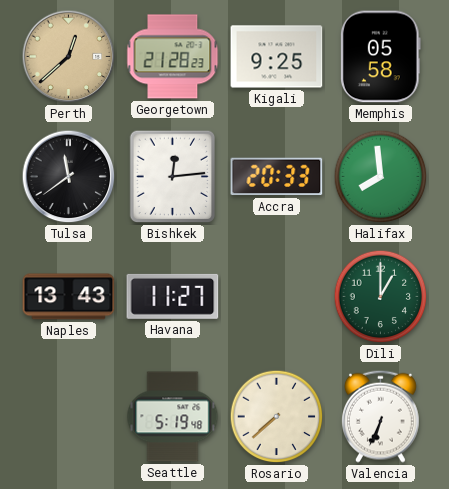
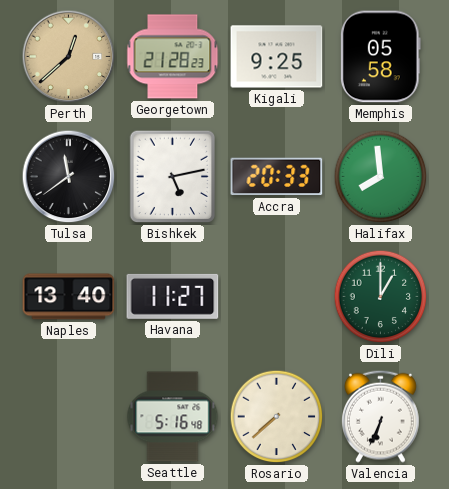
Bishkek: 12:14 -> 5:13 (173, 177)
Naples: 13:43 -> 13:40 (69, 297)
Seattle: 5:19 -> 5:16 (173, 417)
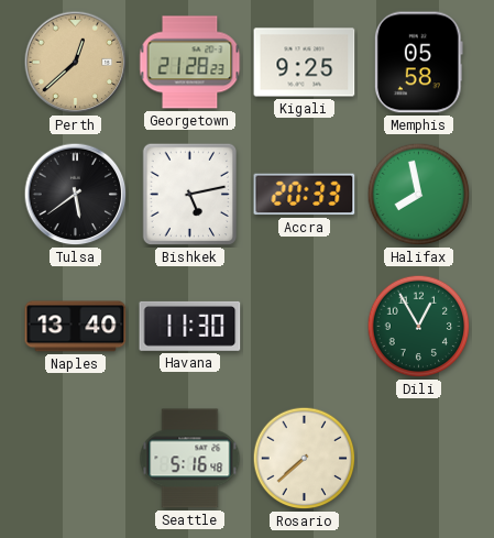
Tulsa: 11:39 -> 5:39 (76, 195)
Halifax: 7:59 -> 7:58 (419, 195)
Havana: 11:27 -> 11:30 (190, 326)
Dili: 1:00 -> 12:55 (419, 327)
Valencia: 6:34 -> none (381, 416)
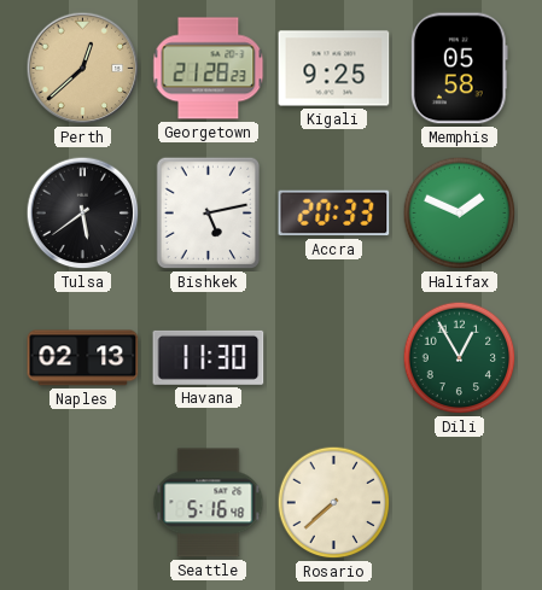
Halifax: 7:58 -> 1:49 (460, 214)
Naples: 13:40 -> 02:13 (83, 358)
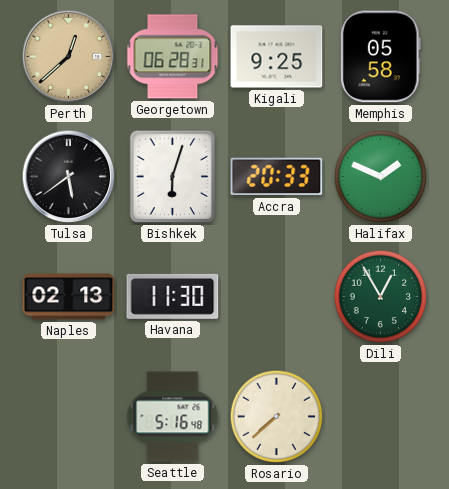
Georgetown: 21:28 -> 06:28 (173, 57)
Bishkek: 5:13 -> 6:03 (173, 177)
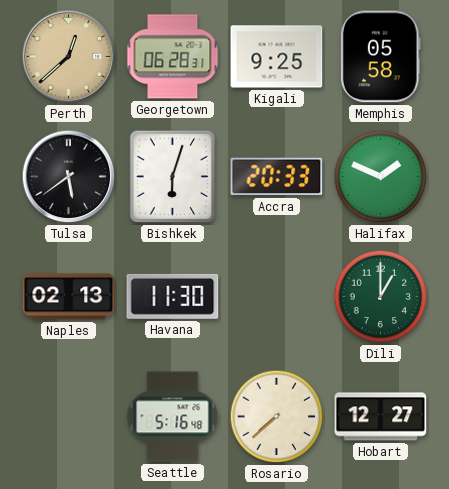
Dili: 12:55 -> 1:00 (381, 297)
Hobart: none -> 12:27 (381, 417)
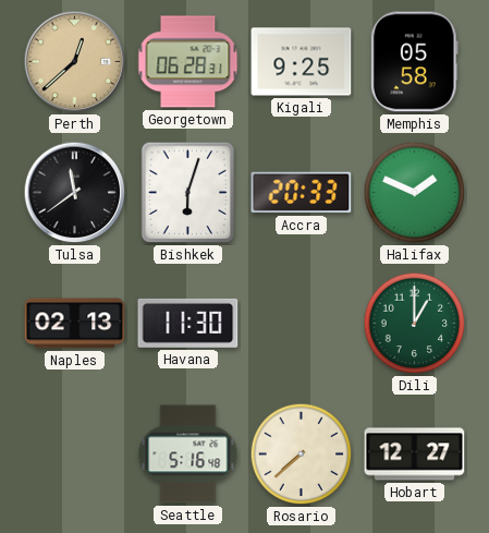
Tulsa: 5:39 -> 11:39 (75, 193)
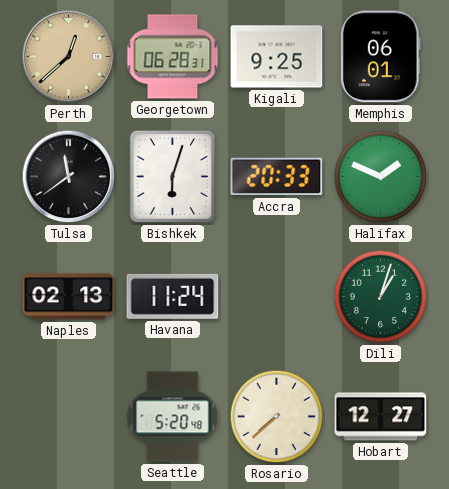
Memphis: 05:58 -> 06:01 (380, 57)
Havana: 11:30 -> 11:24 (173, 296)
Dili: 1:00 -> 1:03 (381, 297)
Seattle: 5:16 -> 5:20 (173, 417)
